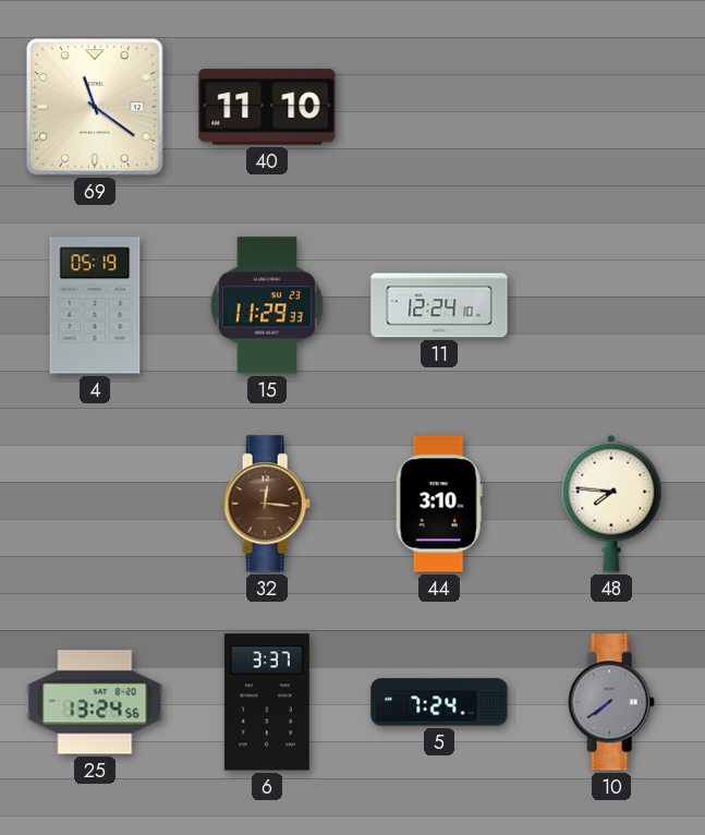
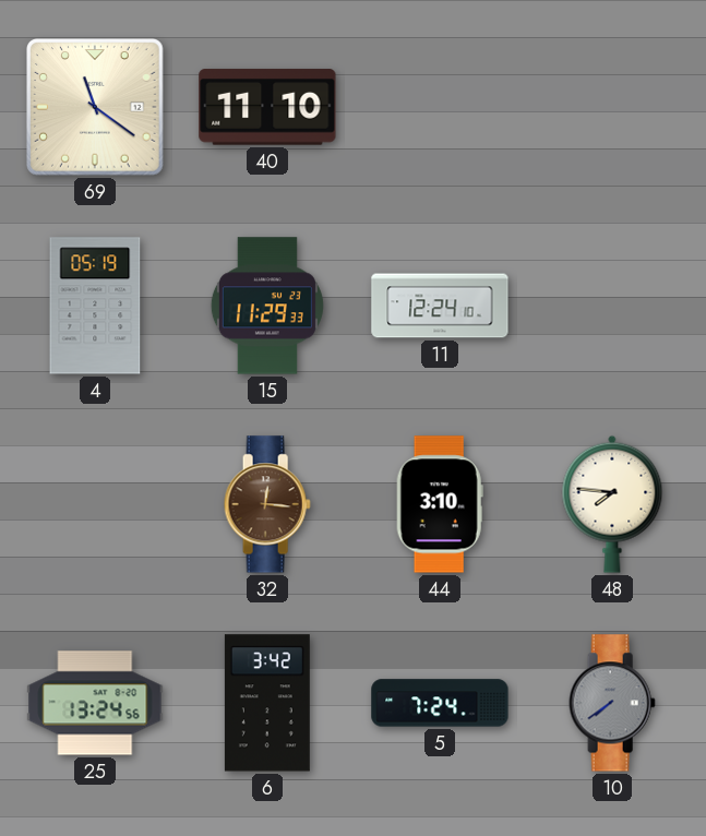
6: 3:37 -> 3:42 (267, 703)
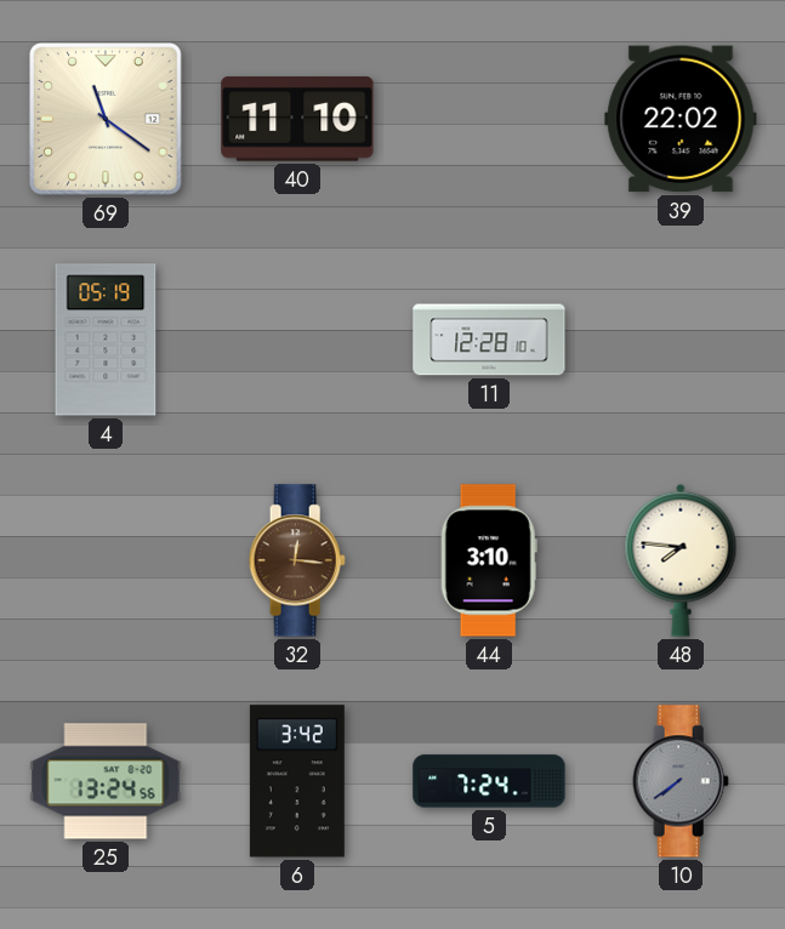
39: none -> 22:02 (681, 119)
15: 11:29 -> none (267, 306)
11: 12:24 -> 12:28 (489, 340)
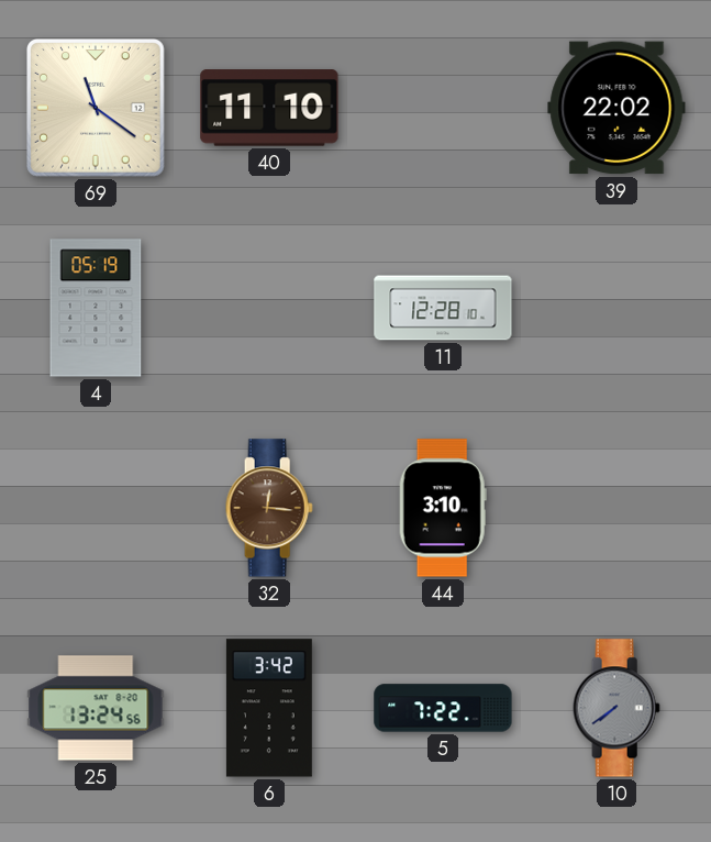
48: 7:46 -> none (681, 560)
5: 7:24 -> 7:22 (443, 708)
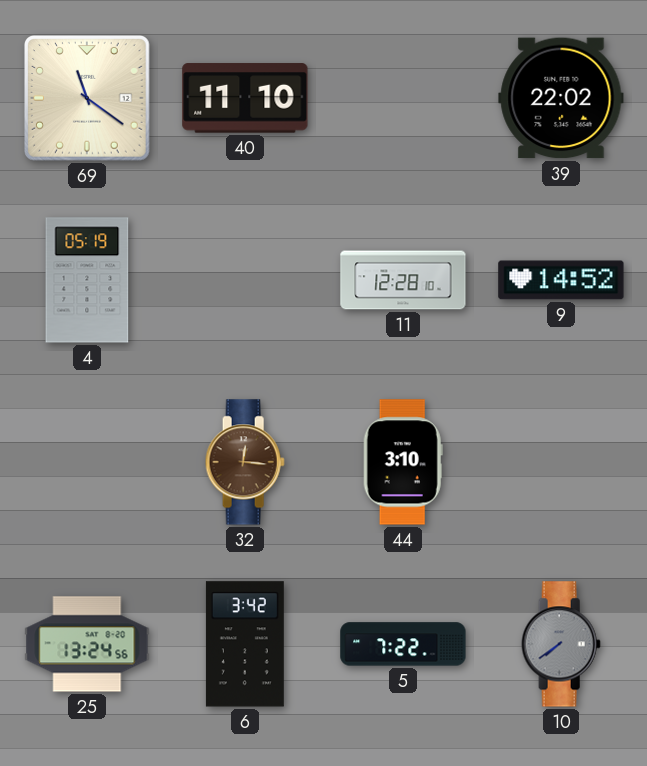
9: none -> 14:52 (561, 280)
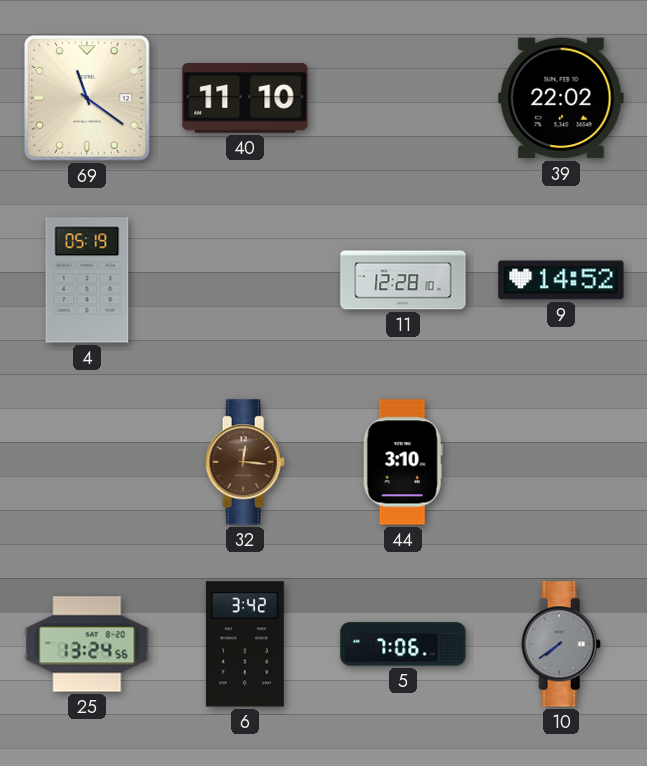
5: 7:22 -> 7:06 (403, 644)
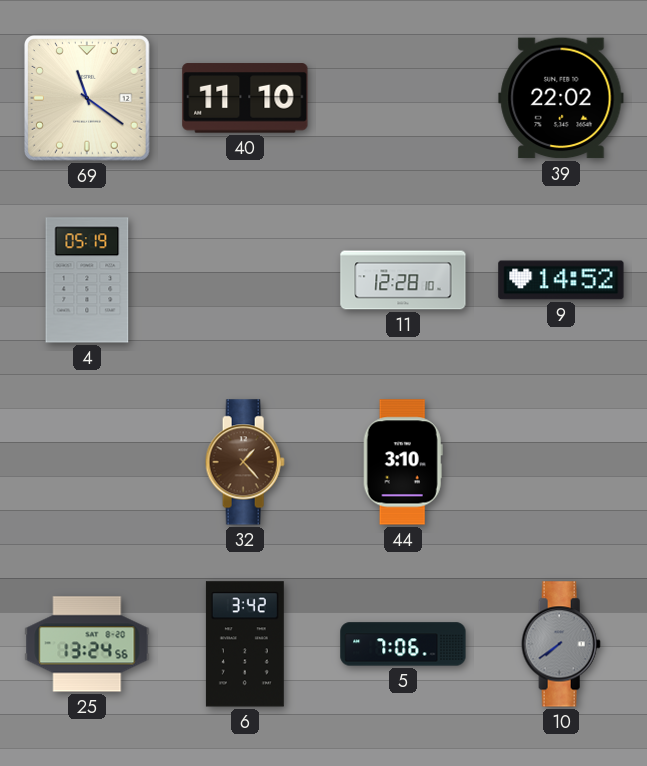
32: 12:16 -> 1:23 (245, 462)
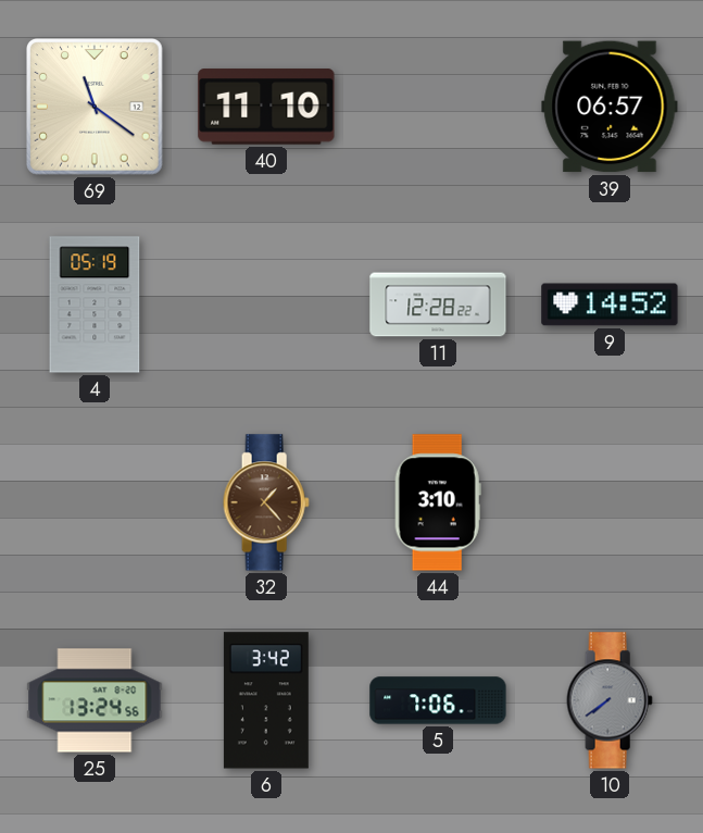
39: 22:02 -> 06:57 (610, 107)
11: 12:28:10 -> 12:28:22 (438, 304)
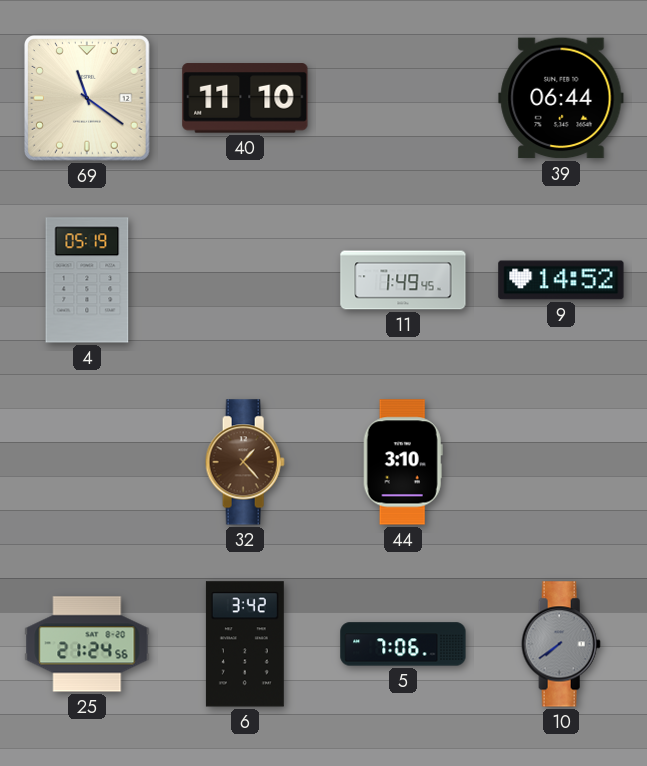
39: 06:57 -> 06:44 (561, 98)
11: 12:28 -> 1:49 (403, 280)
25: 13:24 -> 21:24 (87, 644)
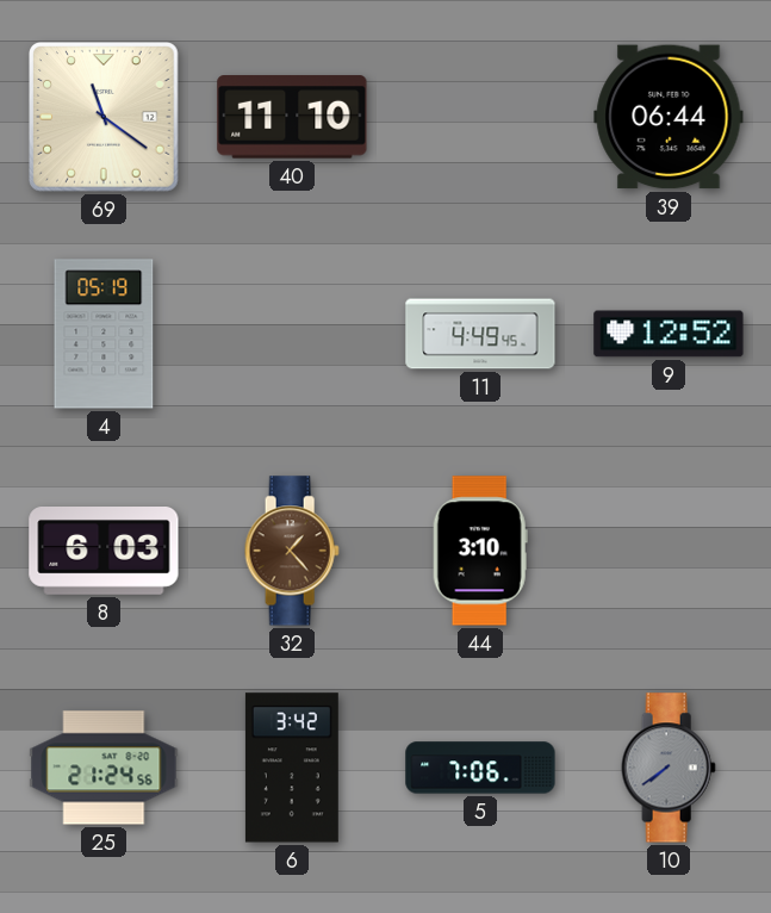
11: 1:49 -> 4:49 (480, 334)
9: 14:52 -> 12:52 (669, 334)
8: none -> 6:03 (104, 552)
